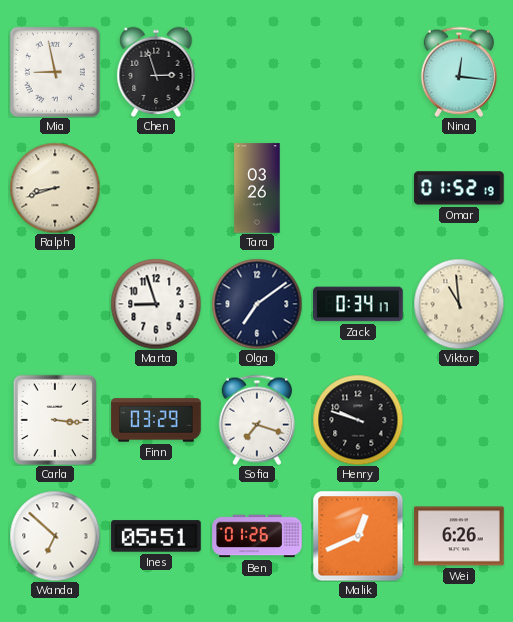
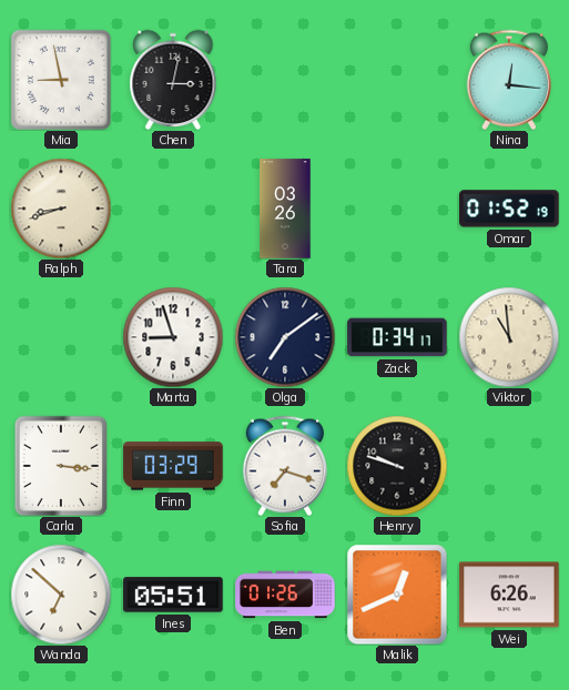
Chen: 2:57 -> 3:02 (173, 79)
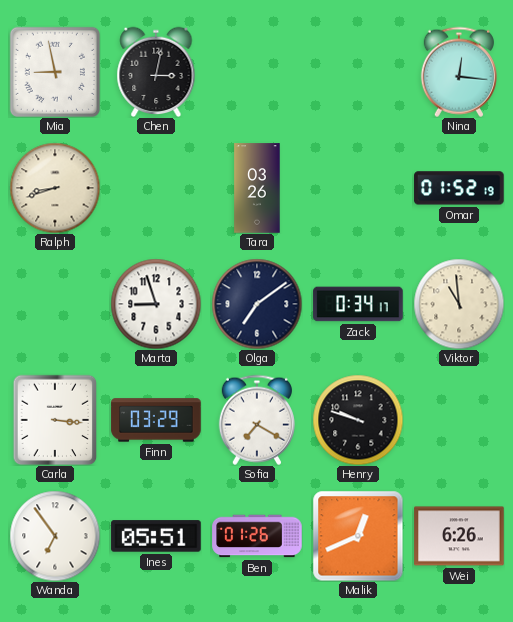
Sofia: 7:18 -> 7:20 (257, 420)
Wanda: 6:52 -> 6:54 (55, 536)
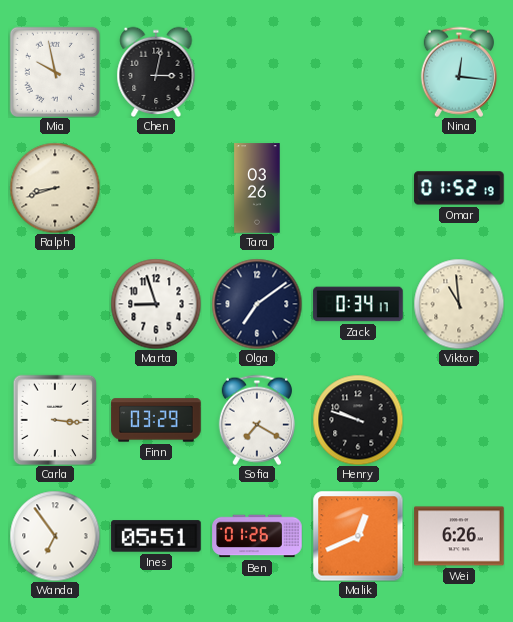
Mia: 8:58 -> 9:58 (55, 72)
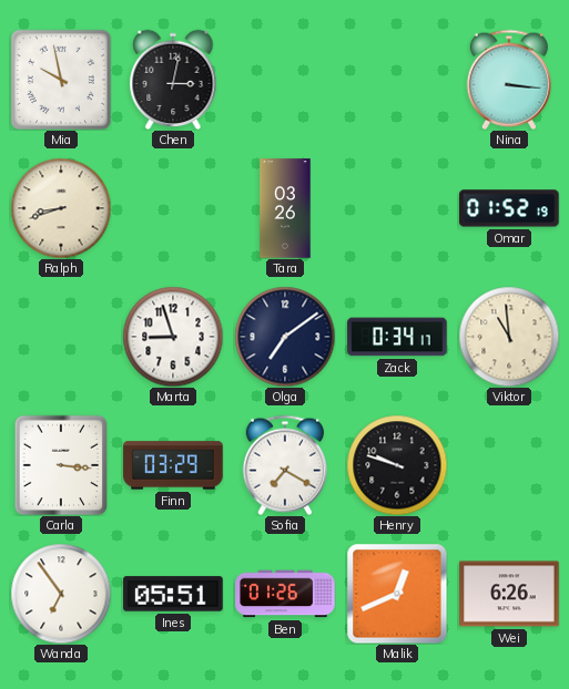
Nina: 12:16 -> 3:16 (509, 80)
